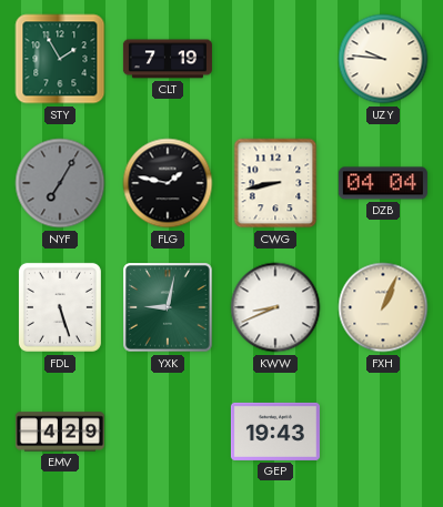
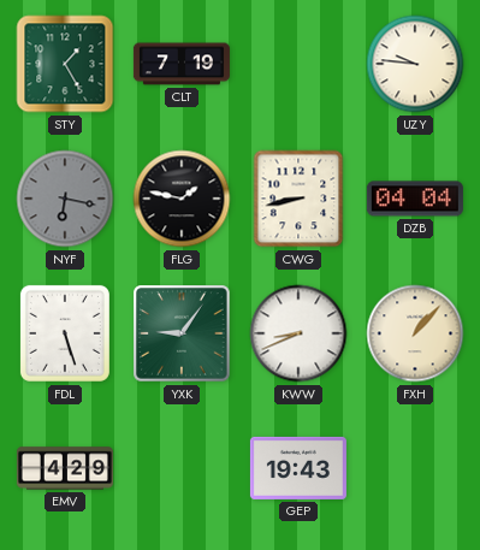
STY: 1:55 -> 1:25 (65, 64)
NYF: 7:05 -> 6:17 (65, 199)
YXK: 9:02 -> 9:06 (182, 333)
FXH: 1:04 -> 1:07 (415, 333)
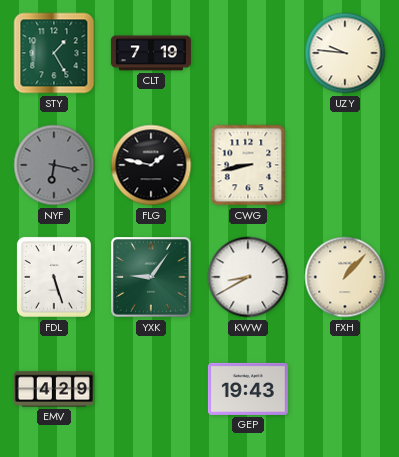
DZB: 04:04 -> none (415, 199)
KWW: 8:41 -> 8:40 (248, 277)
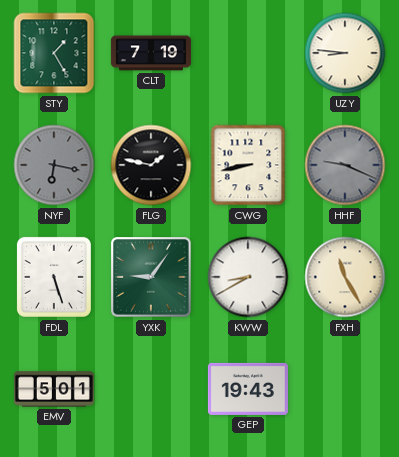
UZY: 9:46 -> 8:46 (345, 53)
HHF: none -> 9:19 (345, 165)
FXH: 1:07 -> 11:25 (345, 277)
EMV: 4:29 -> 5:01 (54, 389)
